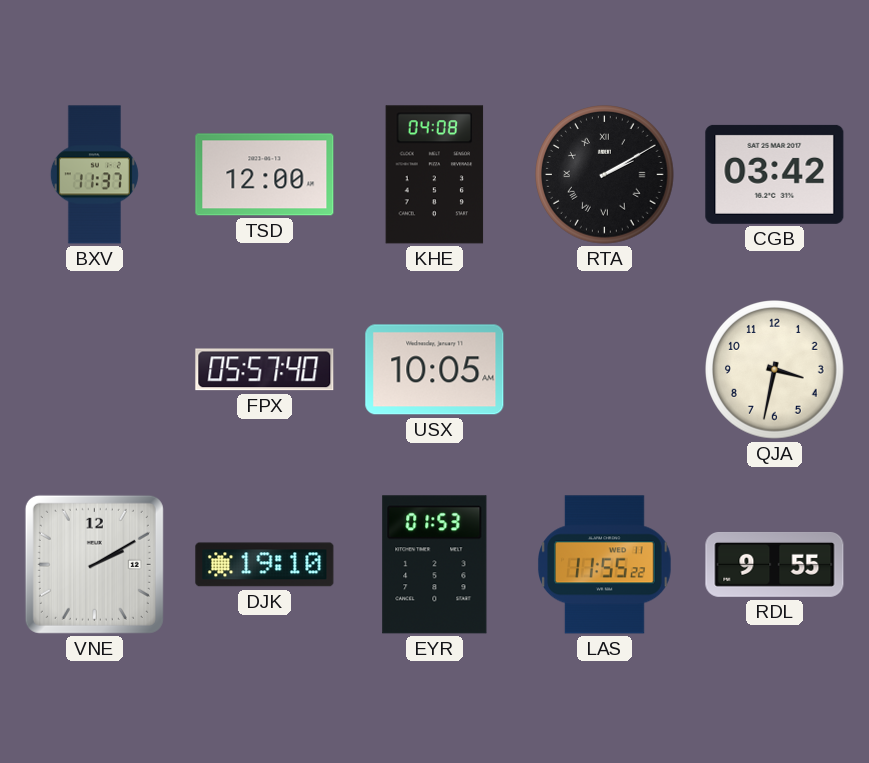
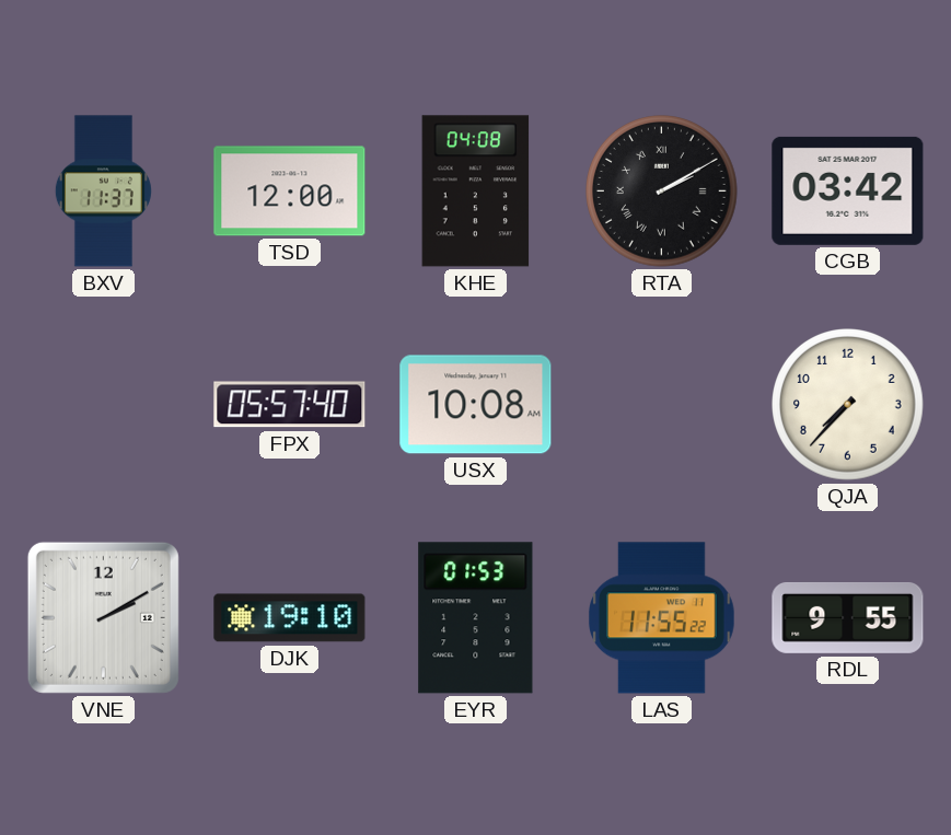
USX: 10:05 -> 10:08 (476, 405)
QJA: 3:32 -> 7:37 (848, 405)
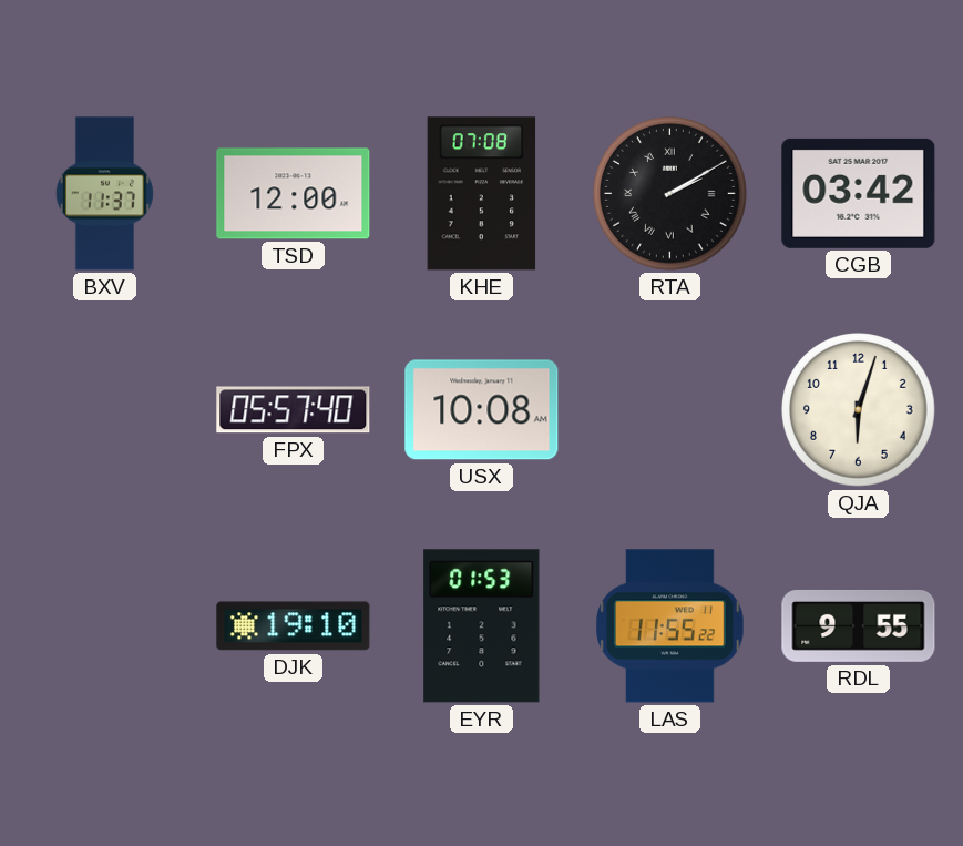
KHE: 04:08 -> 07:08 (482, 194)
QJA: 7:37 -> 6:03 (859, 410)
VNE: 2:10 -> none (103, 617)
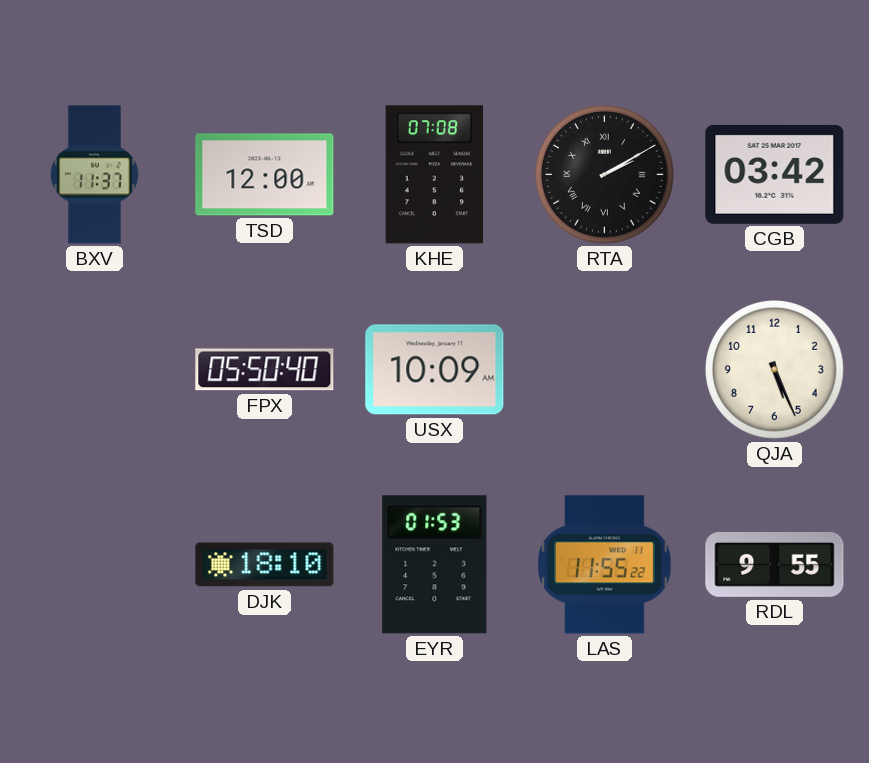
FPX: 05:57 -> 05:50 (265, 370)
USX: 10:08 -> 10:09 (435, 370)
QJA: 6:03 -> 5:26 (775, 370)
DJK: 19:10 -> 18:10 (265, 565)
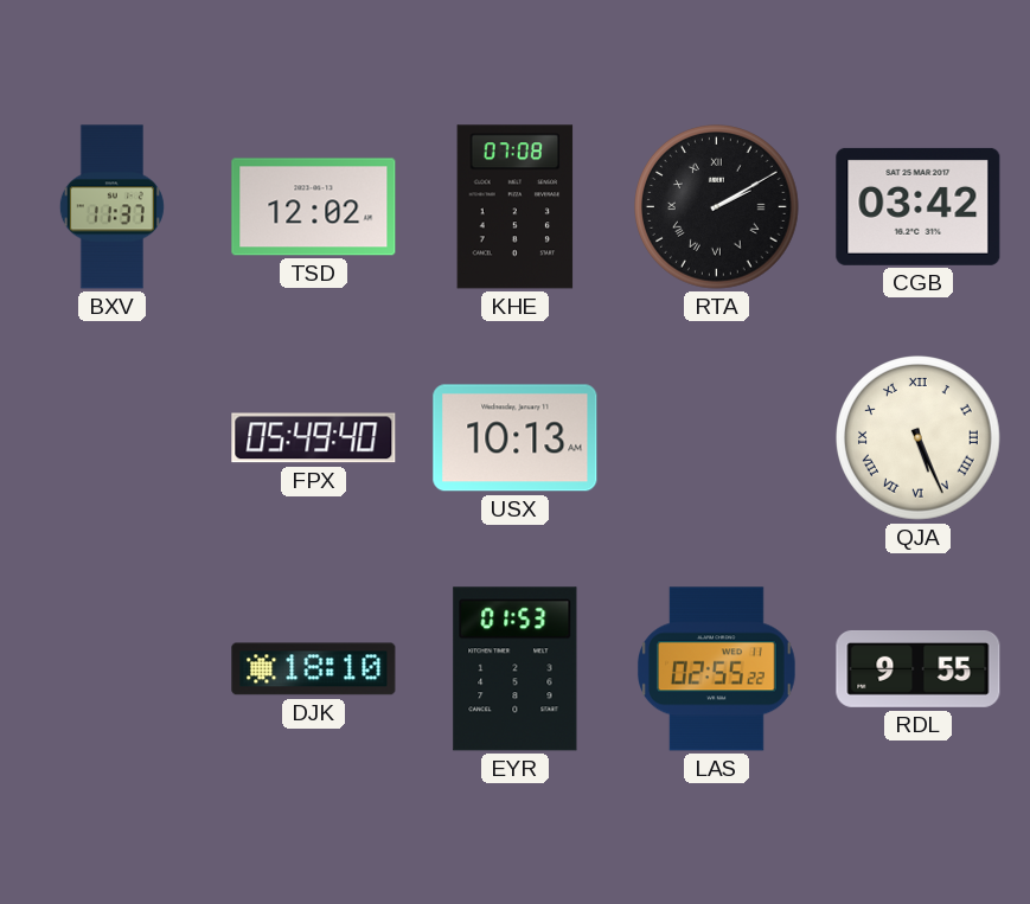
TSD: 12:00 -> 12:02 (314, 207)
FPX: 05:50 -> 05:49 (314, 438)
USX: 10:09 -> 10:13 (516, 438)
QJA numerals: Arabic -> Roman (919, 438)
LAS: 11:55 -> 02:55 (717, 669)
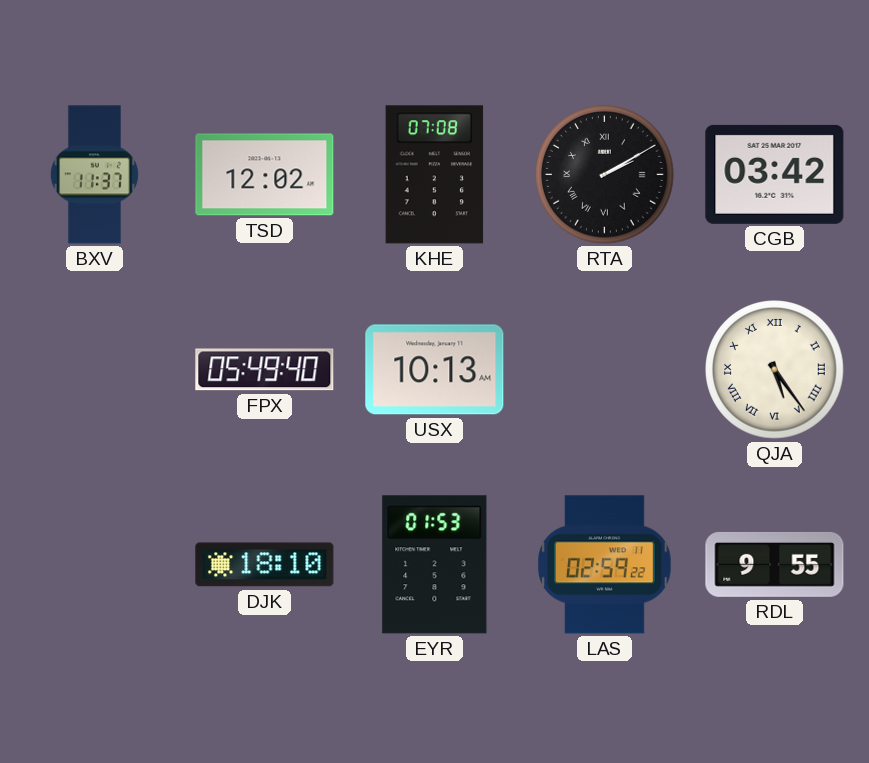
QJA: 5:26 -> 5:24 (775, 370)
LAS: 02:55 -> 02:59 (605, 565)
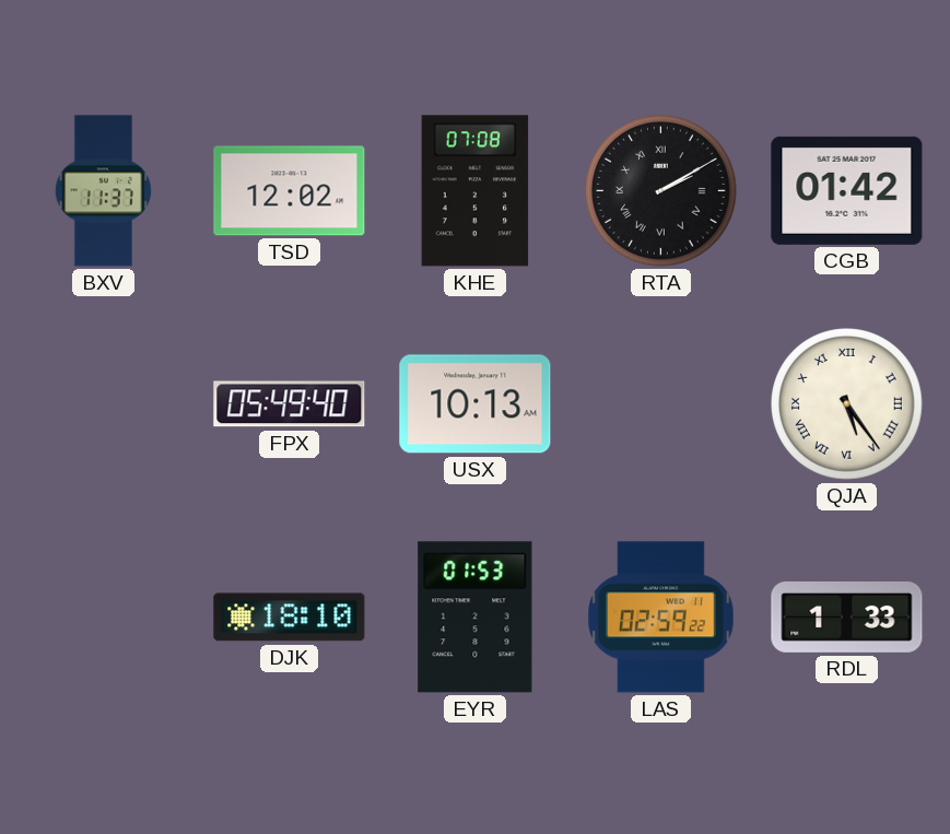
CGB: 03:42 -> 01:42 (847, 190)
RDL: 9:55 -> 1:33 (847, 616)
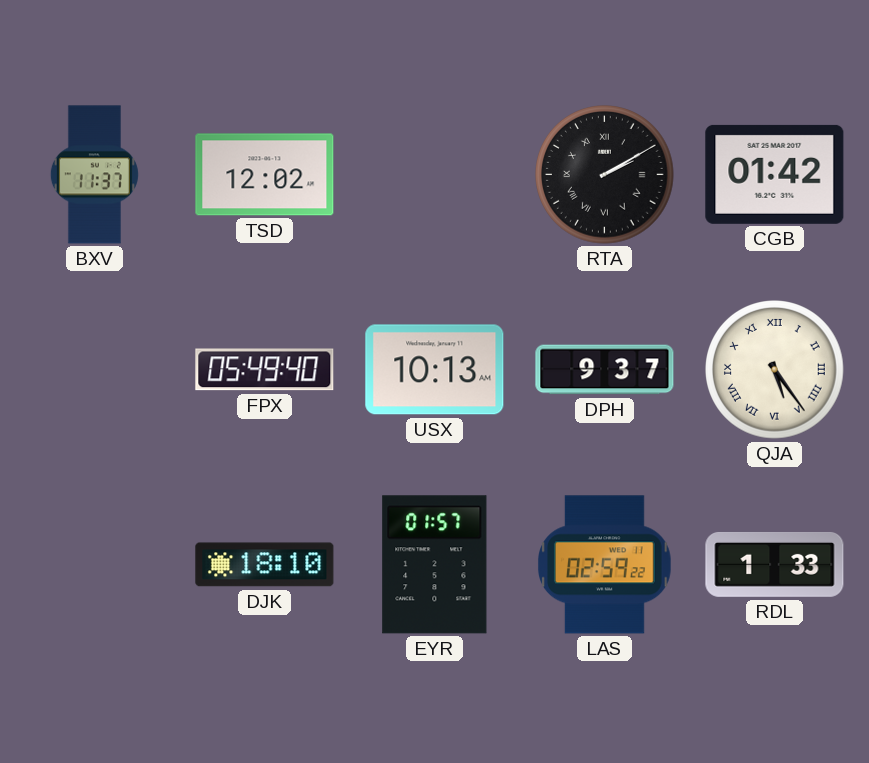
KHE: 07:08 -> none (476, 191)
DPH: none -> 9:37 (605, 370)
EYR: 01:53 -> 01:57 (435, 565)
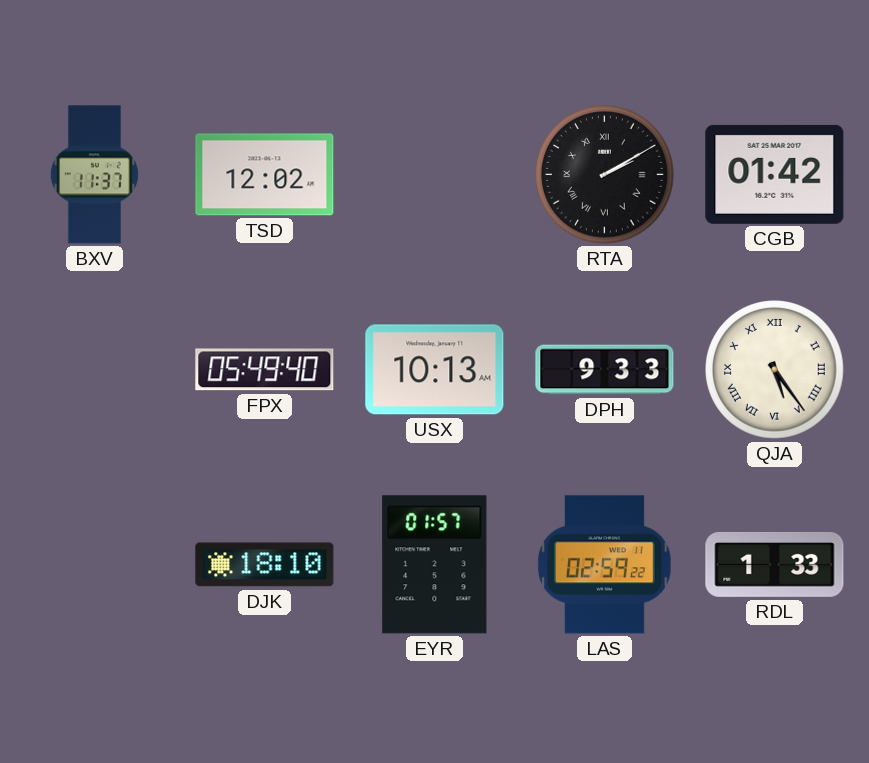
DPH: 9:37 -> 9:33 (605, 370)
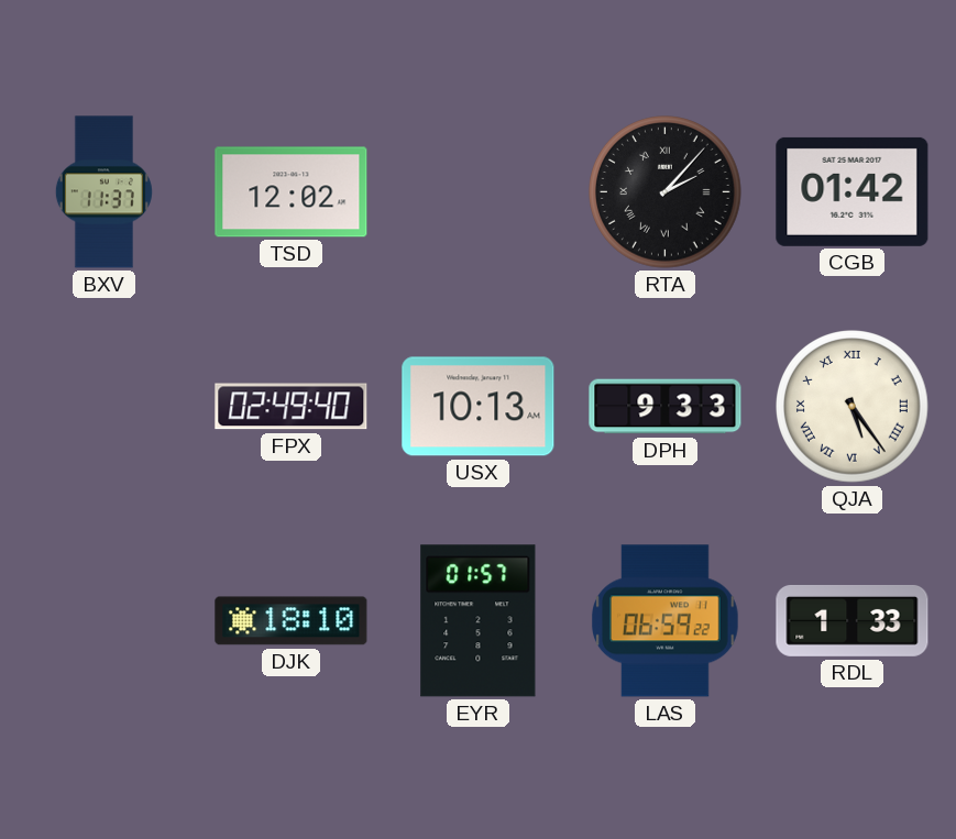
RTA: 2:10 -> 2:07 (666, 192)
FPX: 05:49 -> 02:49 (292, 407)
LAS: 02:59 -> 06:59 (666, 621)
